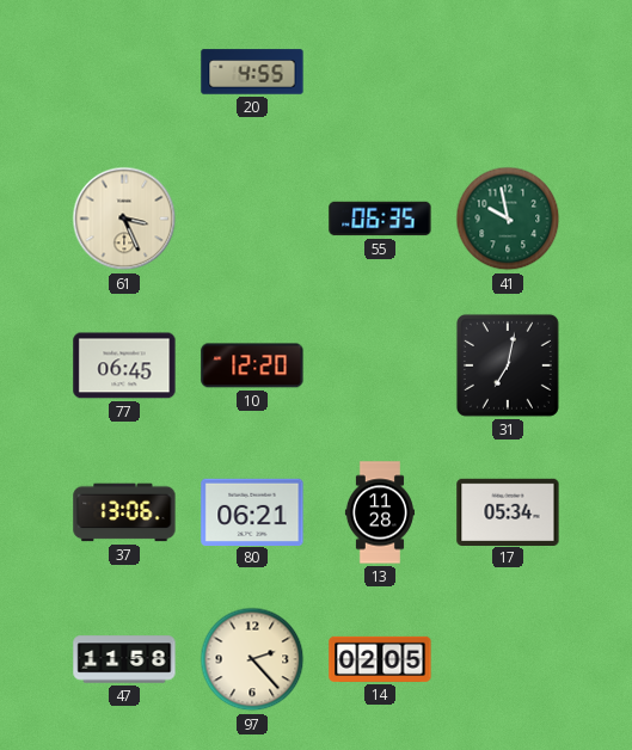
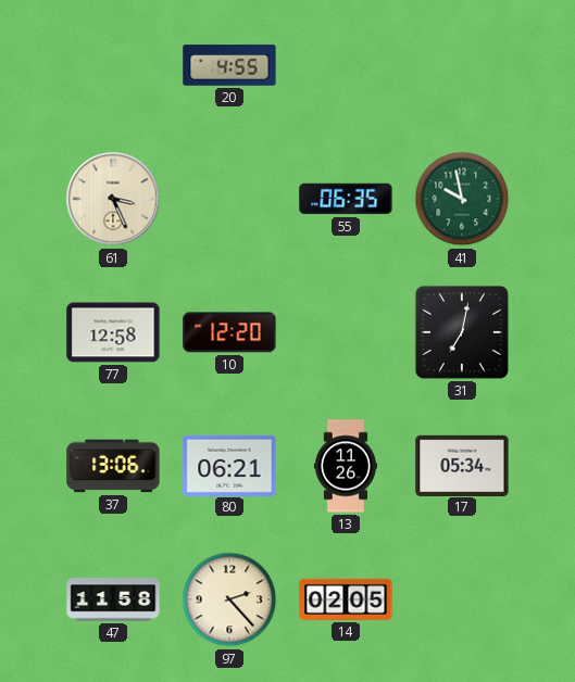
77: 06:45 -> 12:58 (113, 332)
13: 11:28 -> 11:26 (346, 466)
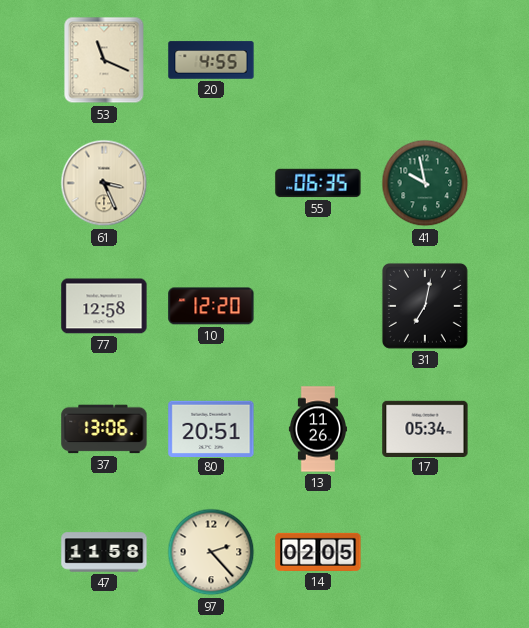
53: none -> 11:19 (104, 60)
80: 06:21 -> 20:51 (211, 428)
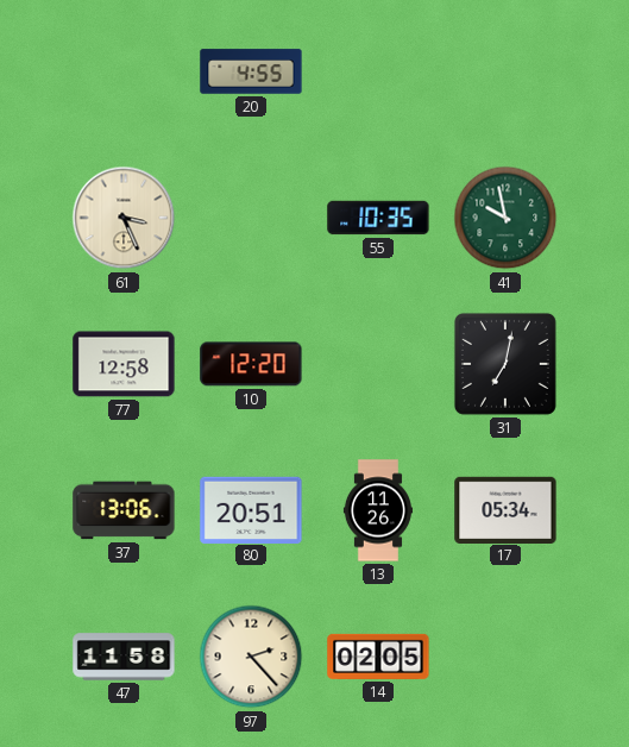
53: 11:19 -> none (104, 60)
55: 06:35 -> 10:35 (378, 218)
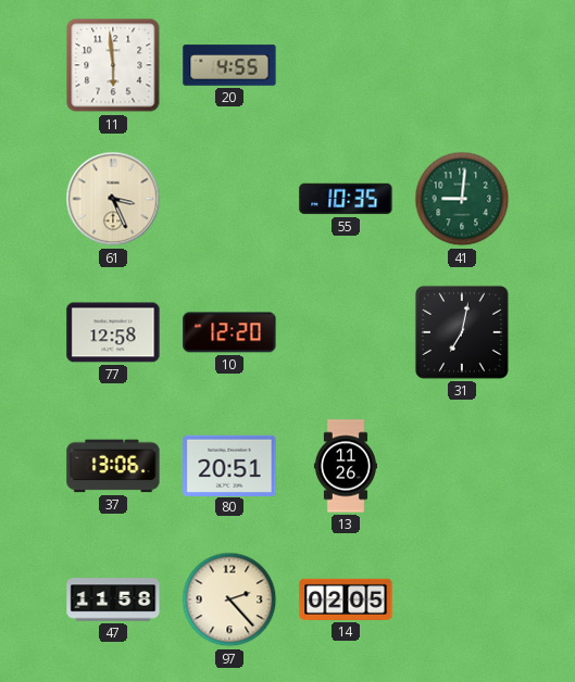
11: none -> 5:59 (113, 65)
41: 9:58 -> 9:01 (462, 199)
17: 05:34 -> none (505, 509)
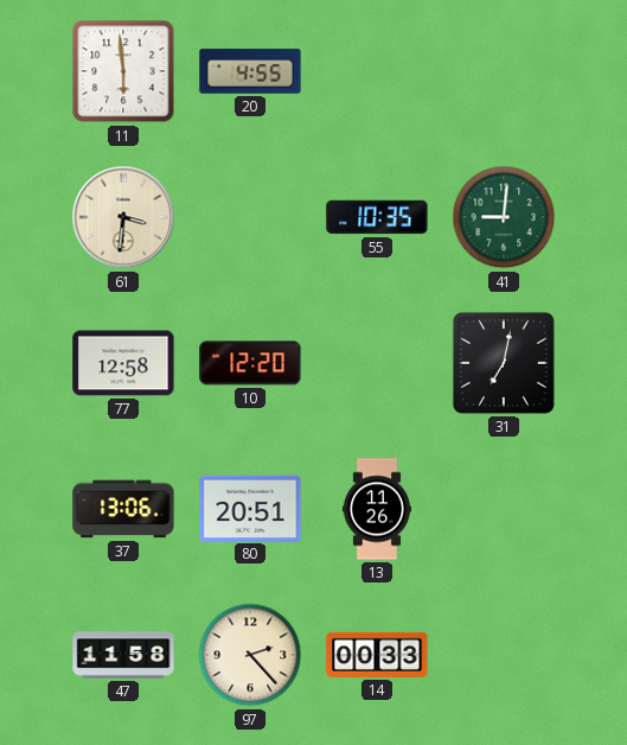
61: 3:26 -> 3:31 (123, 217)
14: 02:05 -> 00:33 (377, 655)
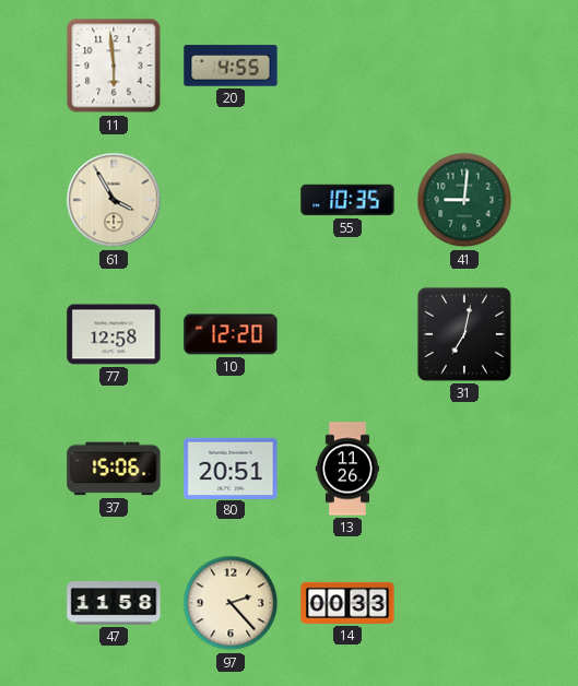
61: 3:31 -> 3:55 (114, 200)
37: 13:06 -> 15:06 (114, 469)
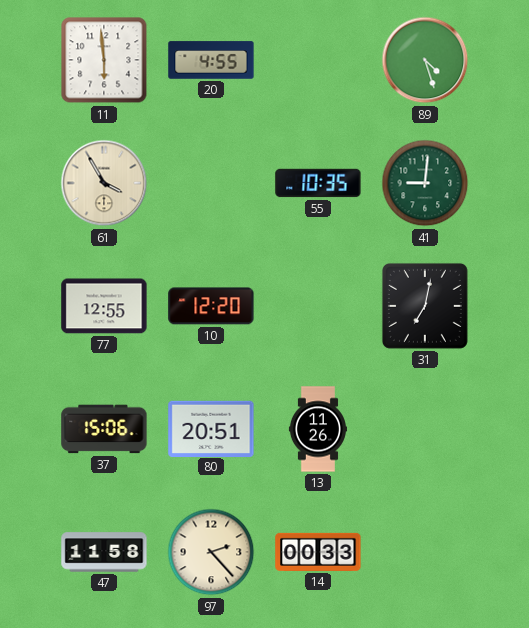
89: none -> 4:27 (425, 60)
77: 12:58 -> 12:55 (104, 306)
